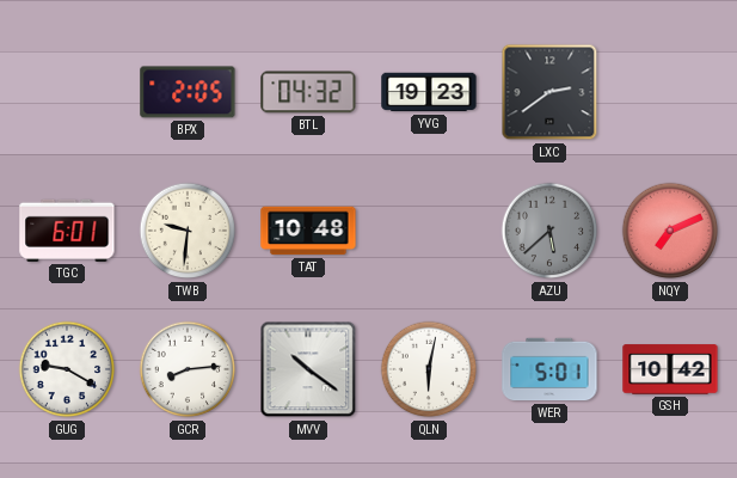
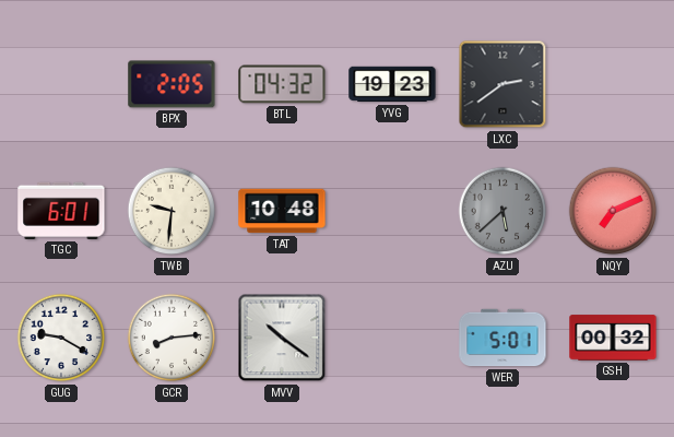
QLN: 6:02 -> none (429, 369)
GSH: 10:42 -> 00:32 (613, 338)
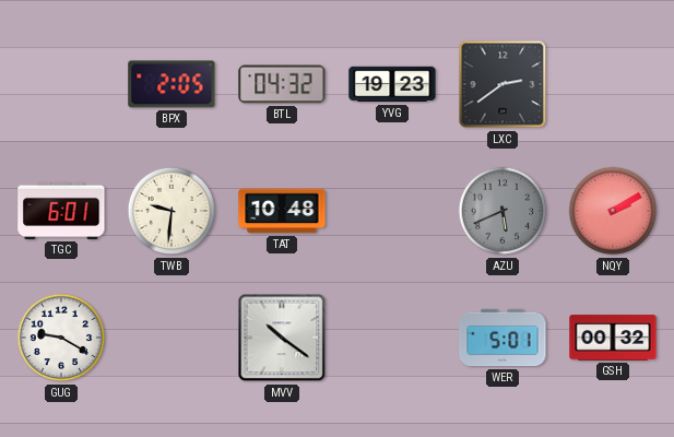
AZU: 5:38 -> 5:41 (502, 211)
NQY: 7:11 -> 2:10 (613, 211)
GCR: 8:14 -> none (172, 338)
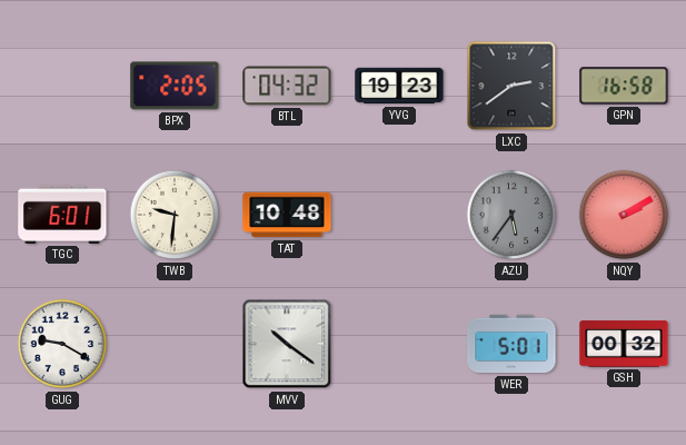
GPN: none -> 16:58 (624, 86)
AZU: 5:41 -> 5:36 (511, 215)
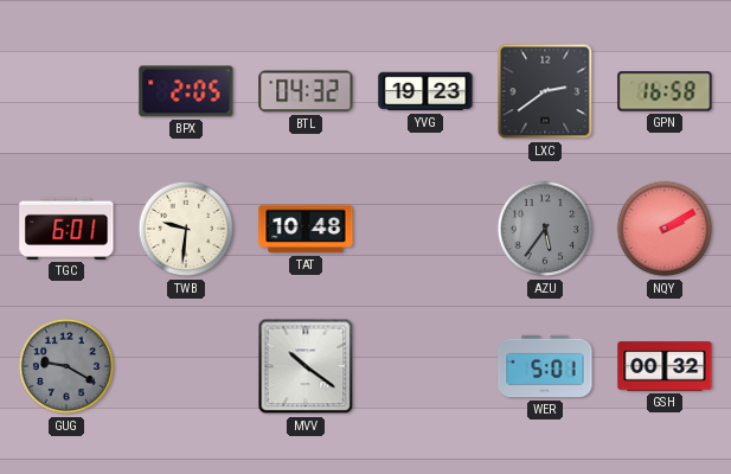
GUG dial: white -> grey (66, 366)
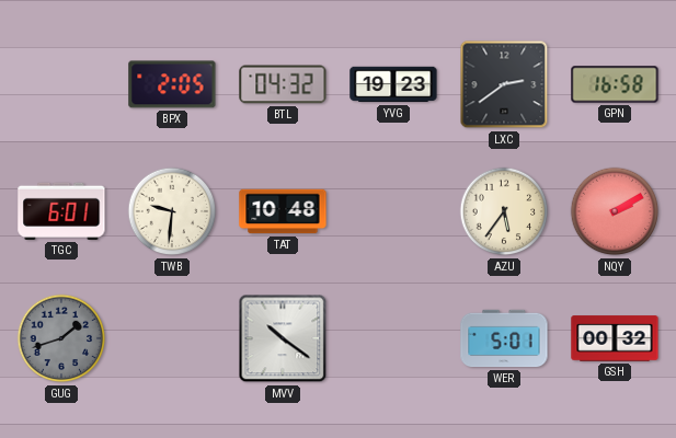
AZU dial: grey -> cream (504, 211)
GUG: 9:20 -> 1:42 (61, 338)
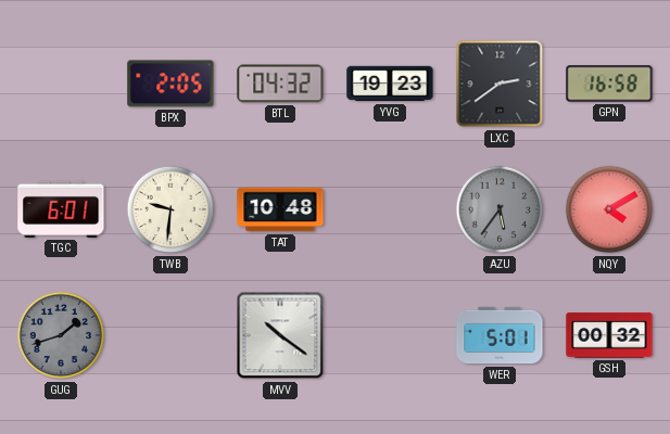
AZU dial: cream -> grey (500, 209)
NQY: 2:10 -> 4:10 (609, 209)
